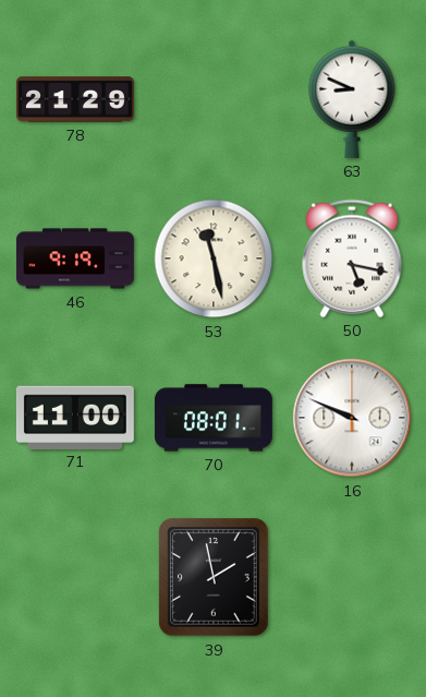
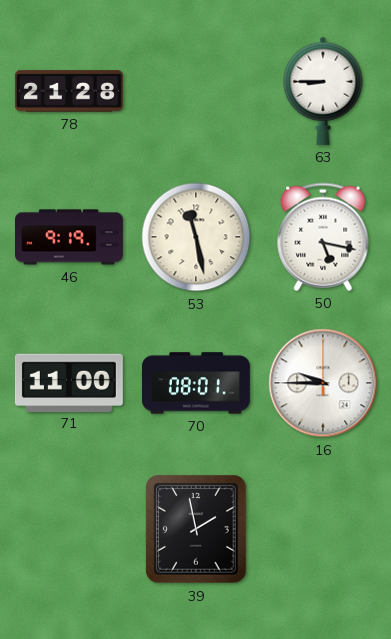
78: 21:29 -> 21:28 (69, 91)
63: 8:49 -> 8:45 (323, 91)
16: 9:49 -> 9:45 (323, 383)
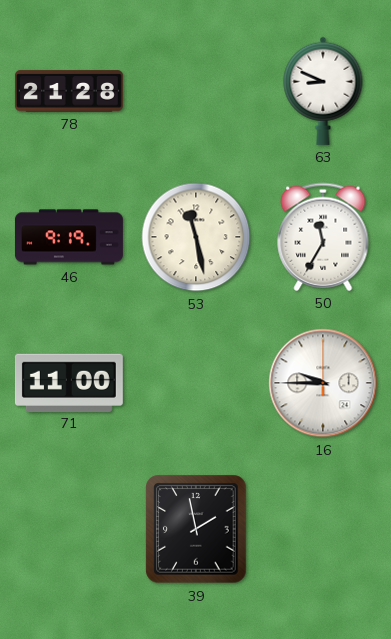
63: 8:45 -> 8:49 (323, 91)
50: 5:17 -> 11:35 (323, 237)
70: 08:01 -> none (196, 383)
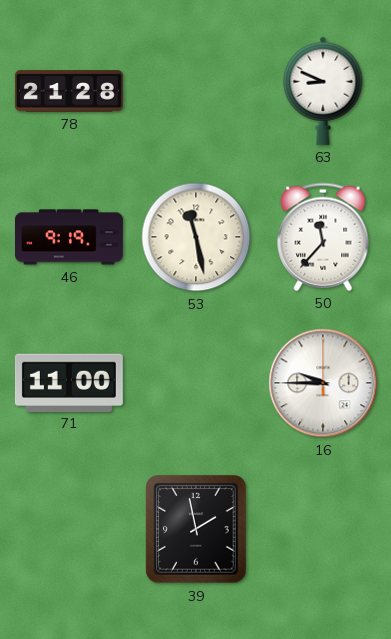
50: 11:35 -> 11:37 (323, 237)
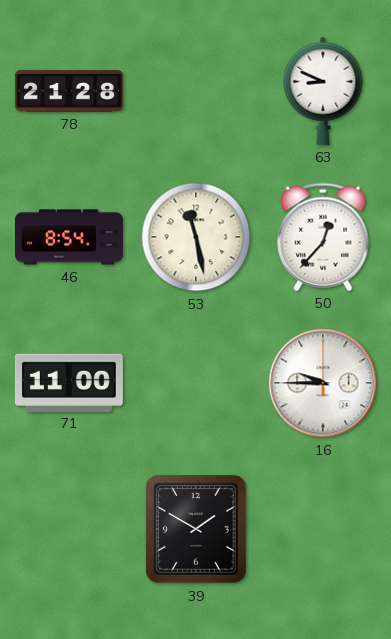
46: 9:19 -> 8:54 (69, 237)
50: 11:37 -> 12:37 (323, 237)
39: 1:58 -> 1:50 (196, 529)
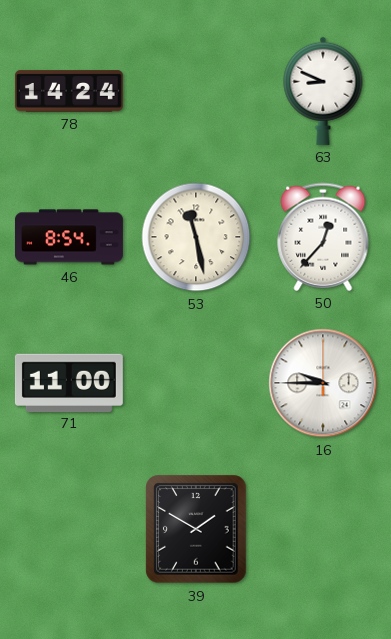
78: 21:28 -> 14:24 (69, 91)
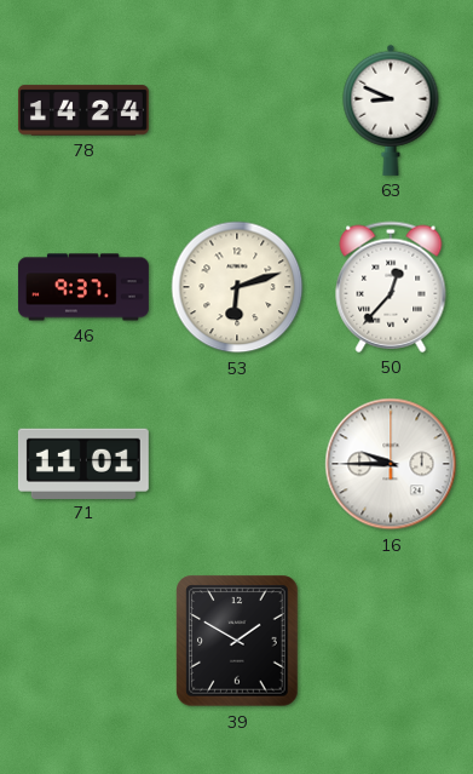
46: 8:54 -> 9:37 (83, 287)
53: 11:28 -> 6:12 (237, 287)
71: 11:00 -> 11:01 (83, 463)
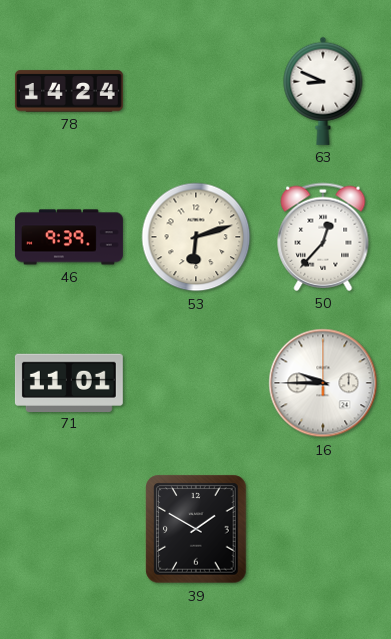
46: 9:37 -> 9:39 (69, 237)
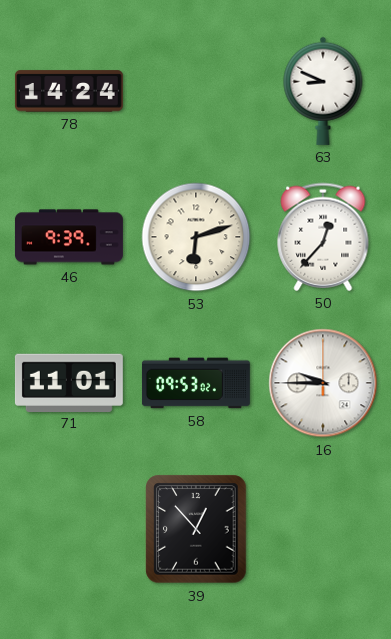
58: none -> 09:53 (196, 383)
39: 1:50 -> 12:53 (196, 529)
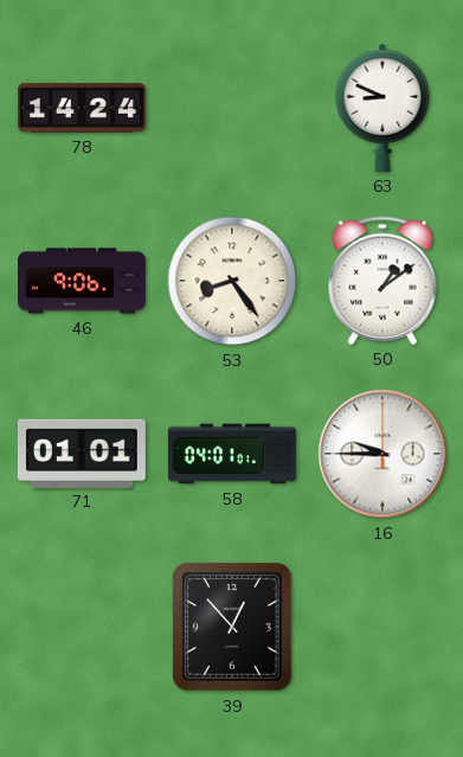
46: 9:39 -> 9:06 (82, 281)
53: 6:12 -> 8:24 (232, 281)
50: 12:37 -> 1:09 (382, 281)
71: 11:01 -> 01:01 (82, 453)
58: 09:53 -> 04:01 (232, 454)
